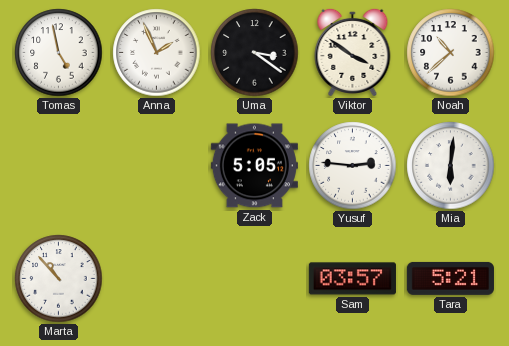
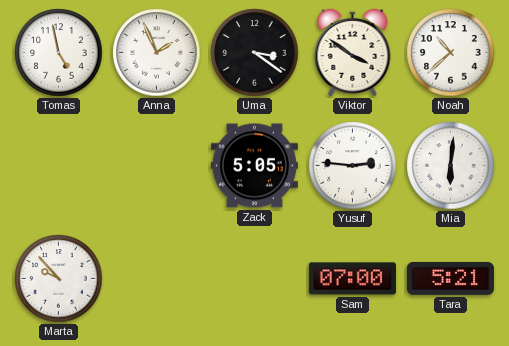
Marta: 10:53 -> 9:53 (59, 279)
Sam: 03:57 -> 07:00 (352, 279)
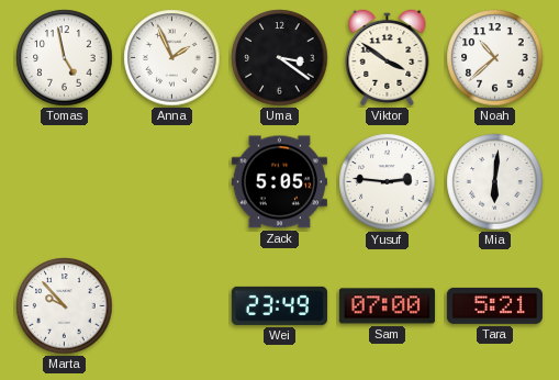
Wei: none -> 23:49 (279, 305)
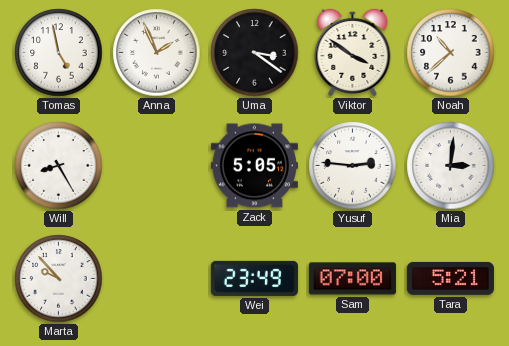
Will: none -> 8:25 (59, 166)
Mia: 6:01 -> 3:01 (451, 166)
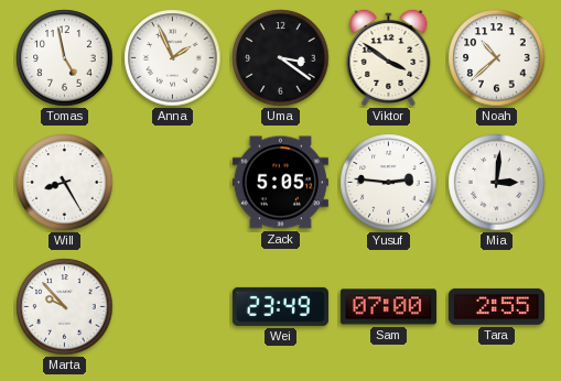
Tara: 5:21 -> 2:55 (496, 306)
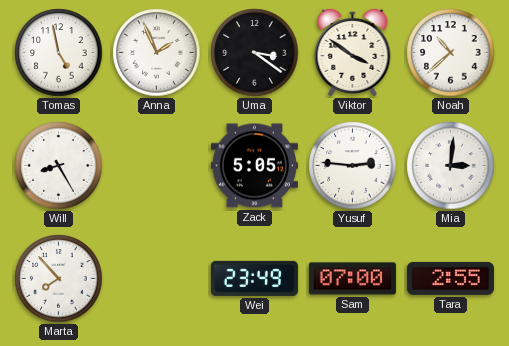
Marta: 9:53 -> 7:53 (59, 279)
